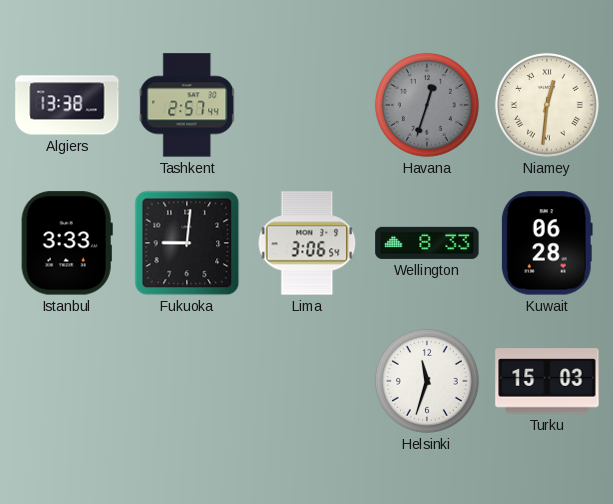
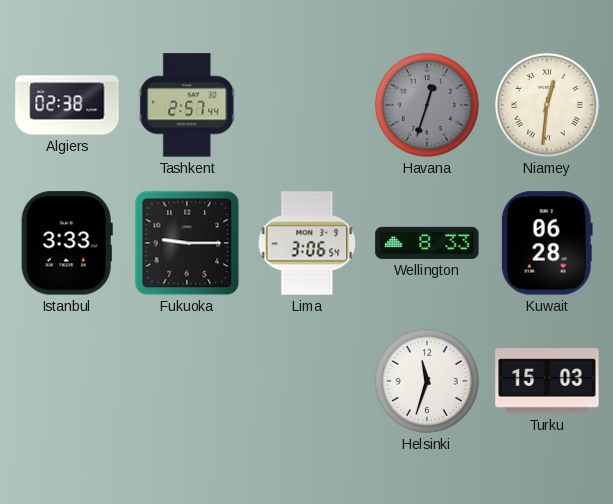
Algiers: 13:38 -> 02:38 (67, 105)
Fukuoka: 9:01 -> 9:15 (187, 243)
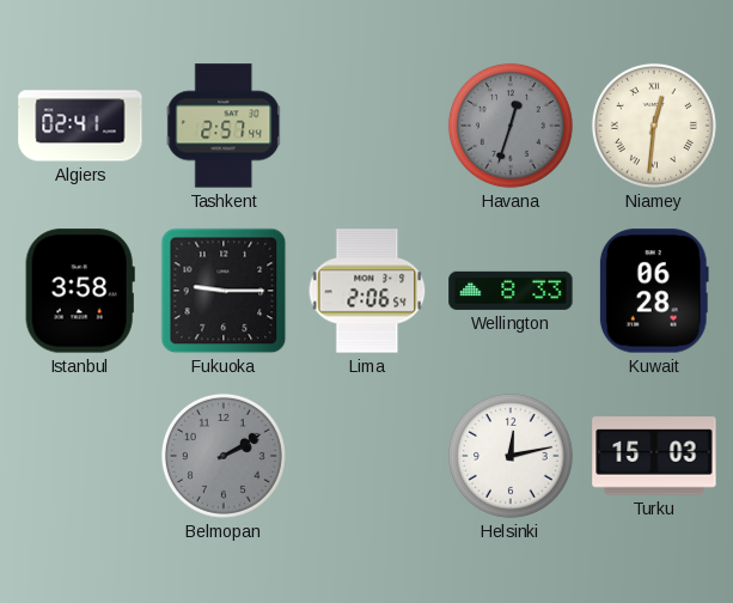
Algiers: 02:38 -> 02:41 (80, 126)
Istanbul: 3:33 -> 3:58 (80, 291)
Lima: 3:06 -> 2:06 (367, 291)
Belmopan: none -> 2:10 (224, 456)
Helsinki: 11:33 -> 12:13 (511, 456)
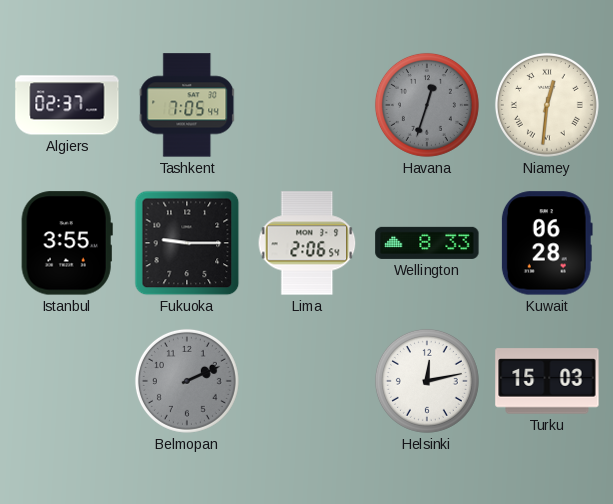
Algiers: 02:41 -> 02:37 (67, 105)
Tashkent: 2:57 -> 7:05 (187, 105)
Istanbul: 3:58 -> 3:55 (67, 243)
Belmopan: 2:10 -> 2:11 (187, 381)
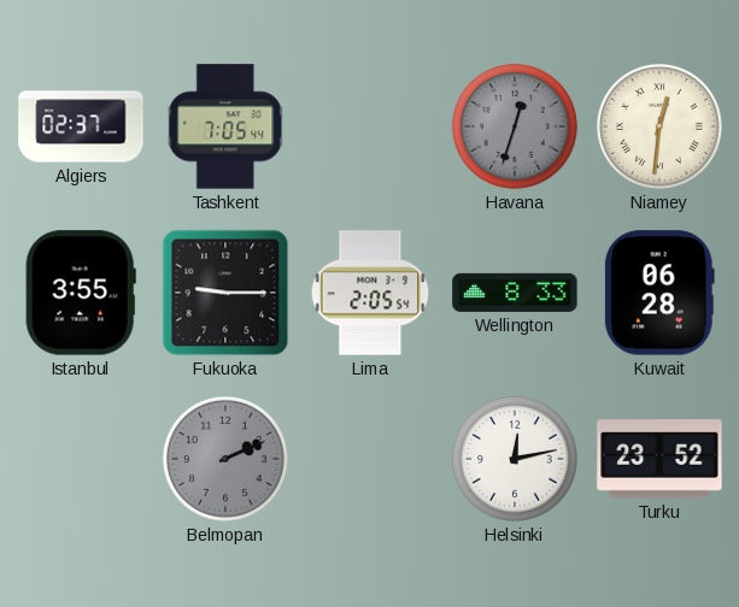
Lima: 2:06 -> 2:05 (370, 293)
Turku: 15:03 -> 23:52 (659, 459)
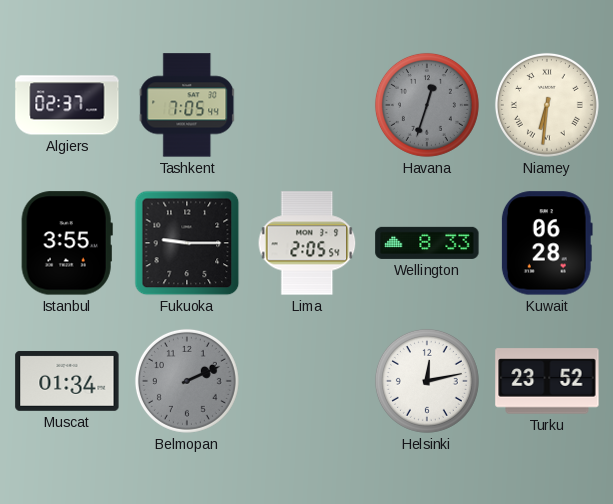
Niamey: 12:31 -> 6:31 (547, 105)
Muscat: none -> 01:34 (67, 381)
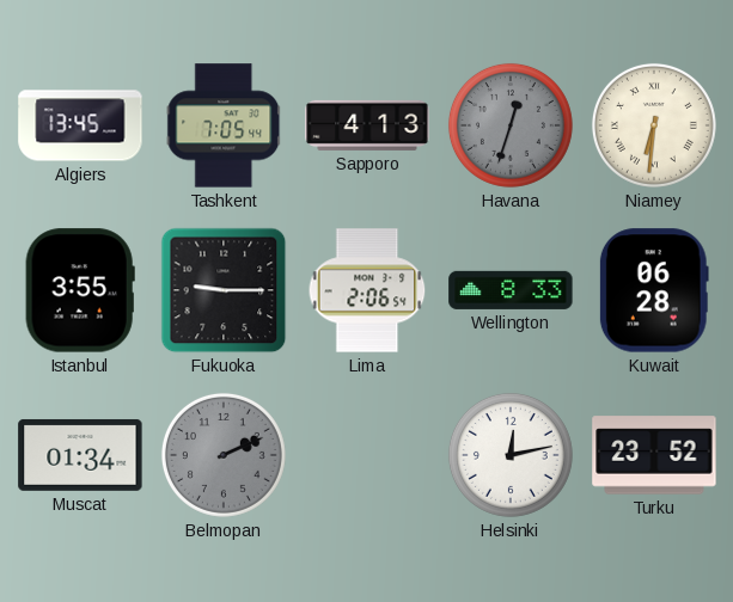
Algiers: 02:37 -> 13:45 (80, 125)
Sapporo: none -> 4:13 (367, 125)
Lima: 2:05 -> 2:06 (367, 290)
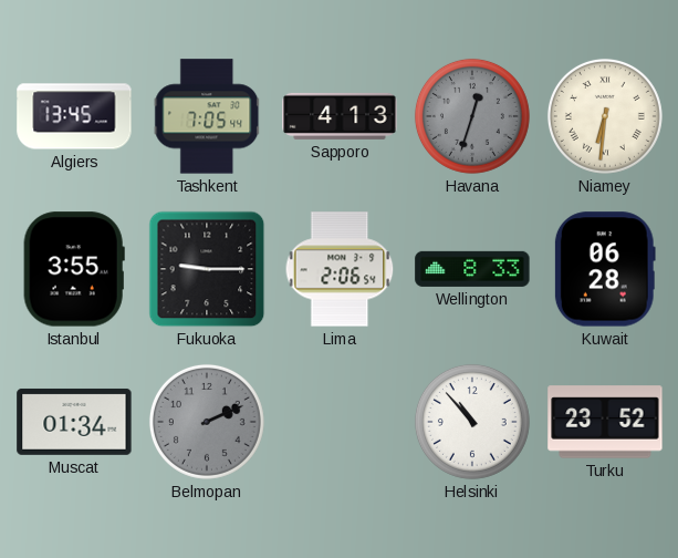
Helsinki: 12:13 -> 10:53 (472, 422)
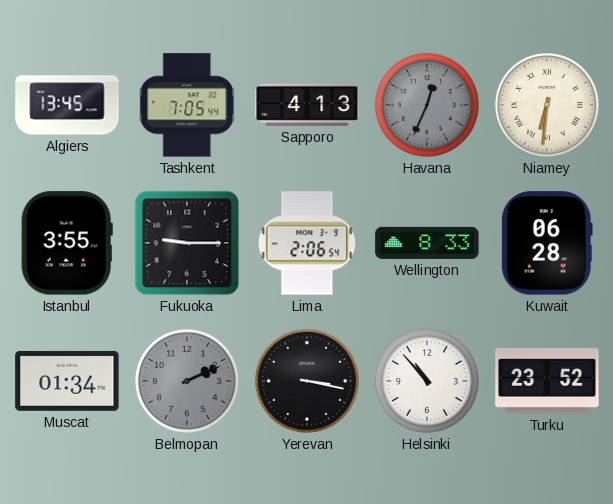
Havana: 12:33 -> 12:34 (427, 105)
Yerevan: none -> 3:17 (307, 381)
